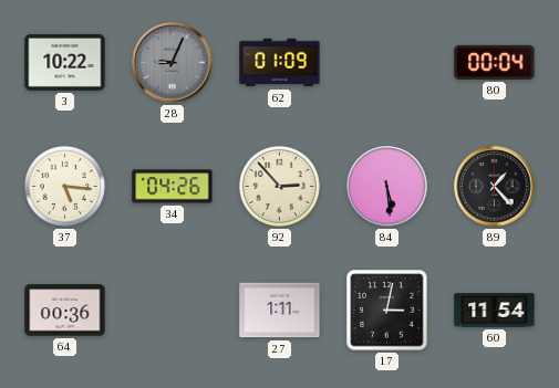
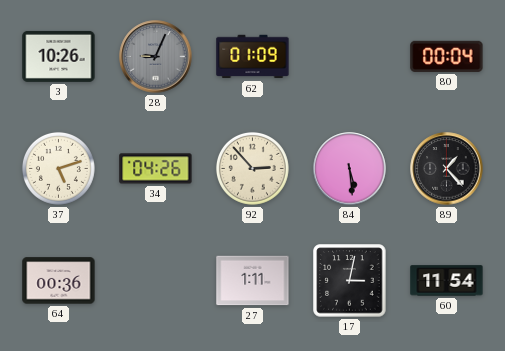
3: 10:22 -> 10:26 (59, 56)
37: 5:16 -> 5:12 (58, 168)
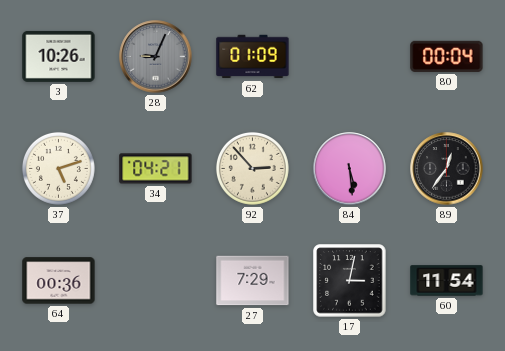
34: 04:26 -> 04:21 (156, 169)
89: 1:23 -> 12:36 (447, 169)
27: 1:11 -> 7:29 (253, 281)
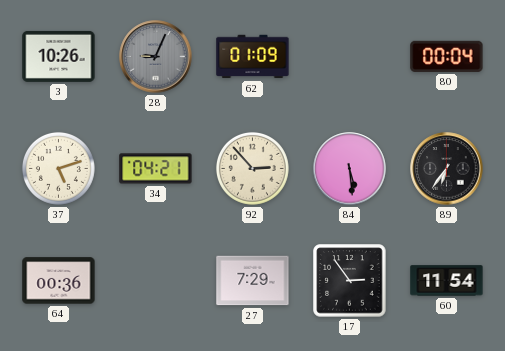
89: 12:36 -> 6:36 (447, 169)
17: 3:02 -> 2:54 (350, 281)
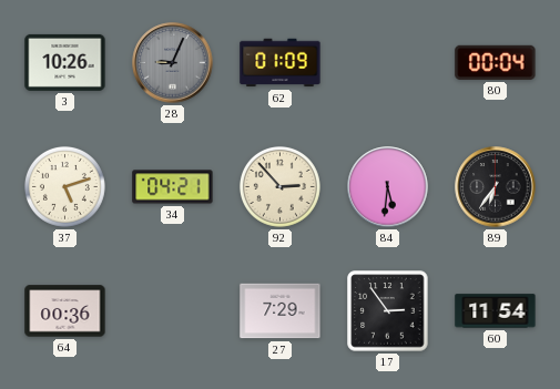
84: 5:29 -> 5:31 (388, 187)
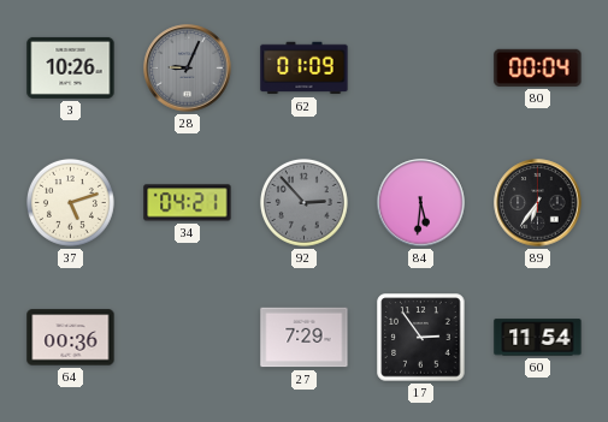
92 dial: cream -> grey (303, 202)
